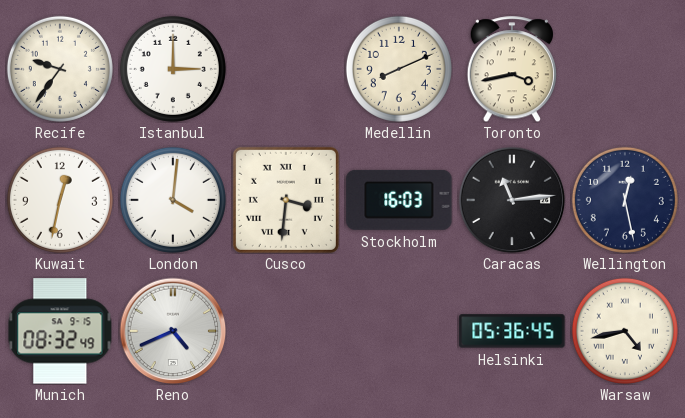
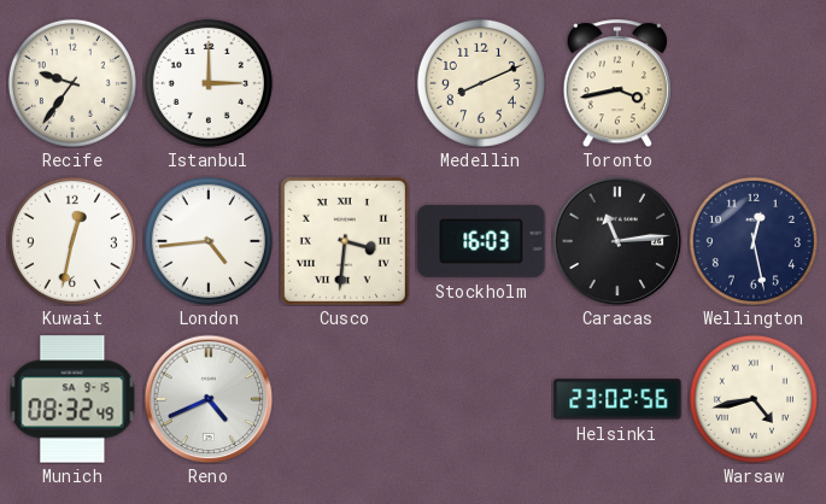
London: 4:01 -> 4:44 (209, 241)
Helsinki: 05:36 -> 23:02 (617, 399)
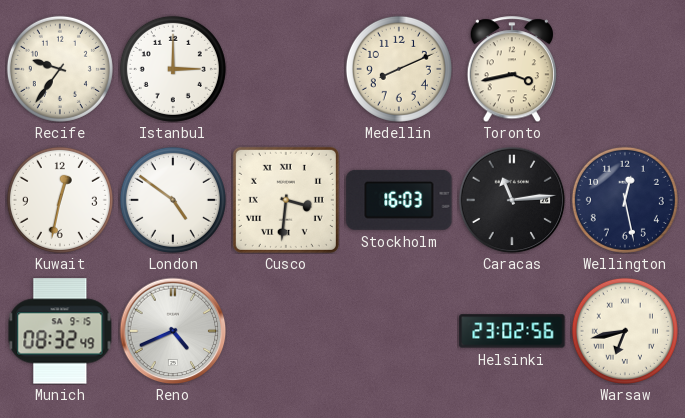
London: 4:44 -> 4:51 (173, 200)
Warsaw: 4:43 -> 6:43 (625, 331)
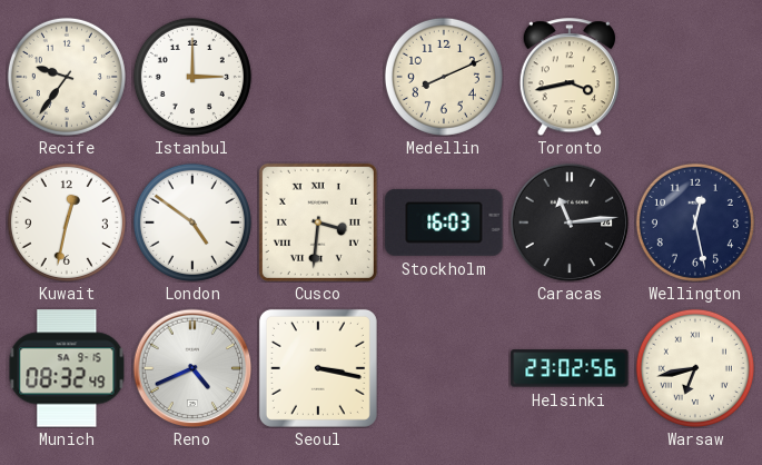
Seoul: none -> 3:17 (318, 368)
